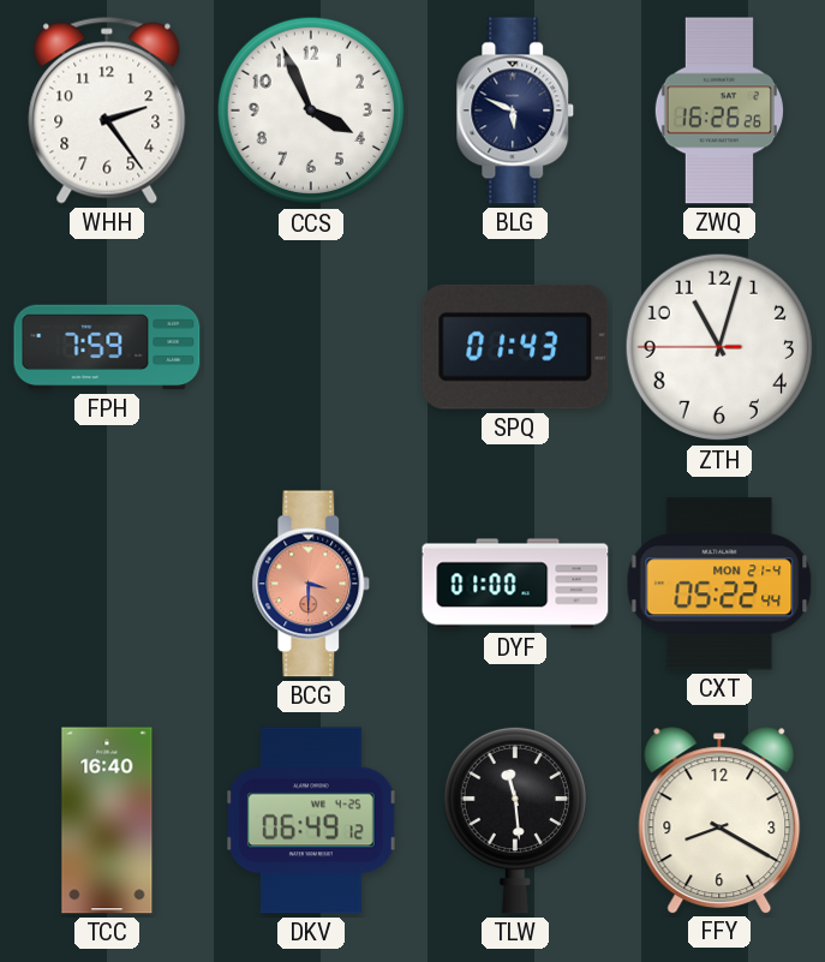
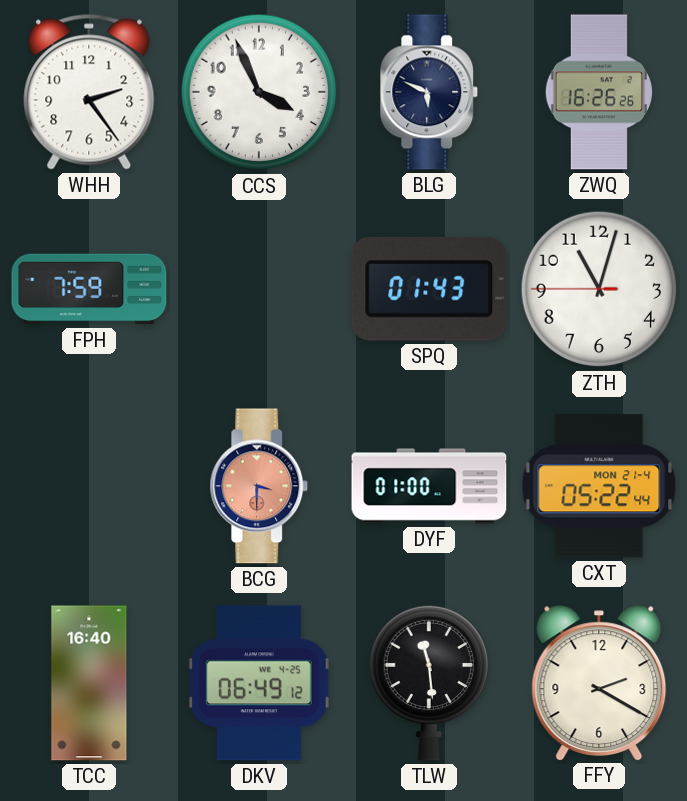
FFY: 8:20 -> 2:20 (599, 683)
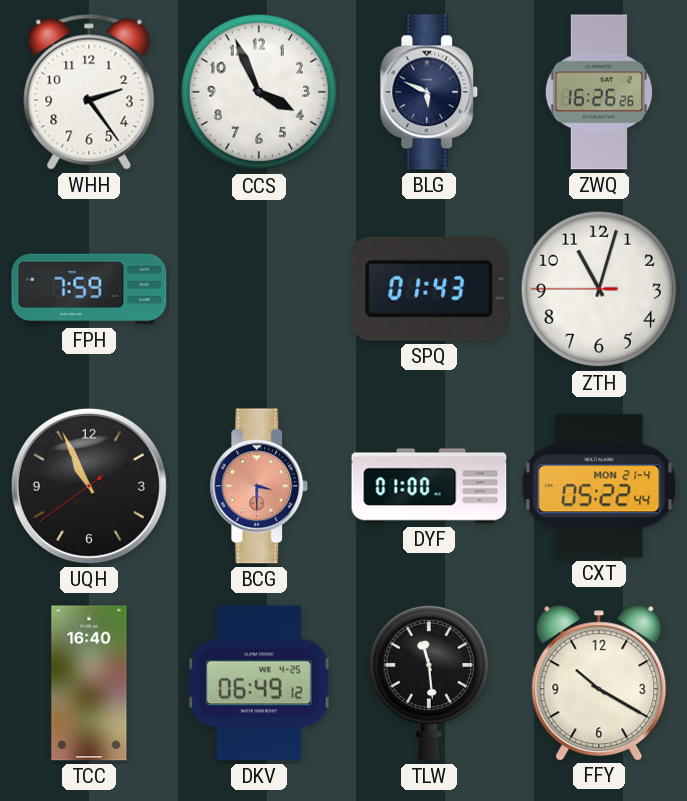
UQH: none -> 10:55 (89, 486)
FFY: 2:20 -> 10:20 (599, 683)
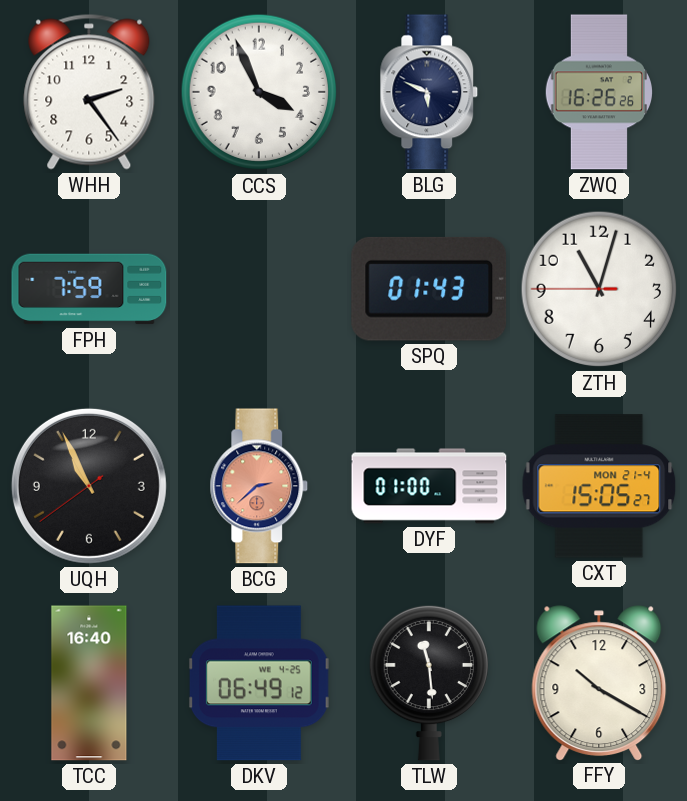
BCG: 3:30 -> 2:38 (259, 486)
CXT: 05:22 -> 15:05 (599, 486)
